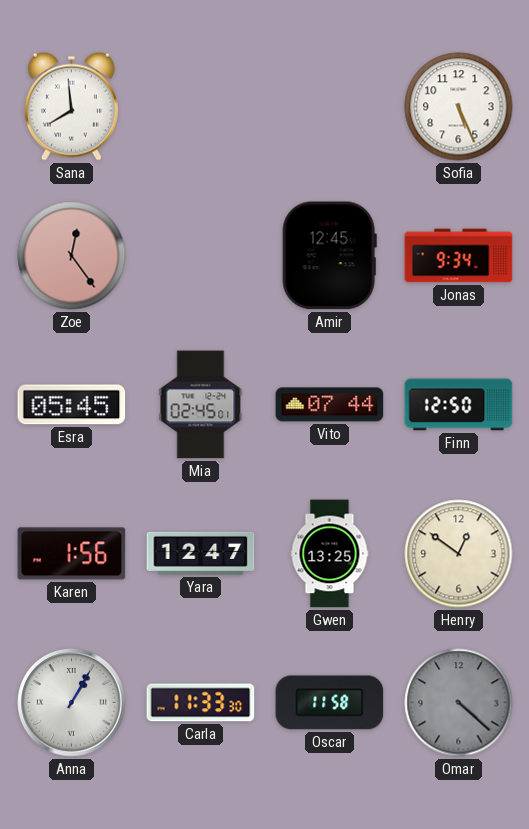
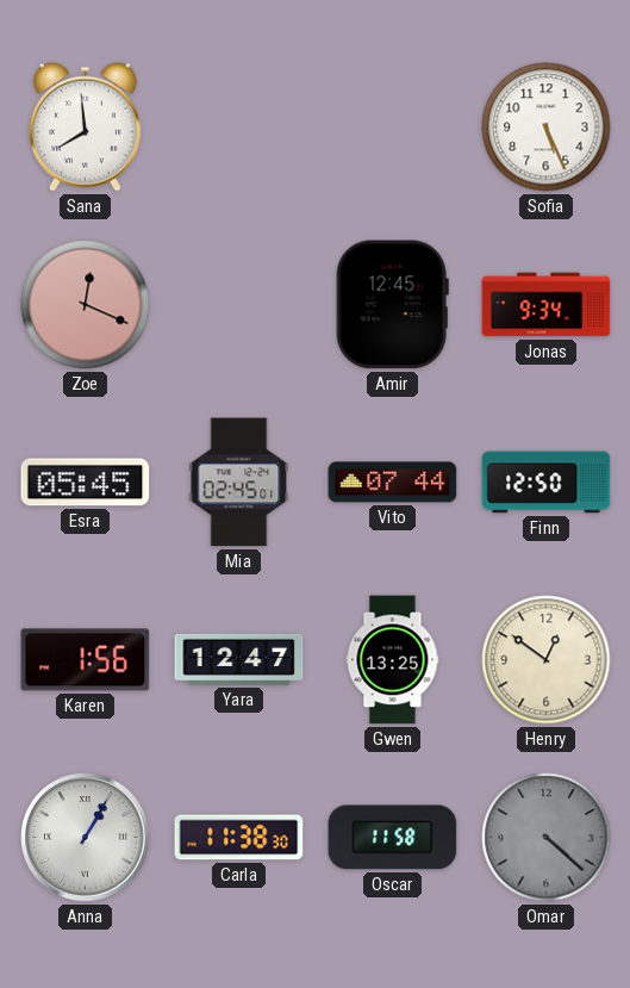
Zoe: 12:24 -> 12:19 (86, 305)
Carla: 11:33 -> 11:38 (239, 838)
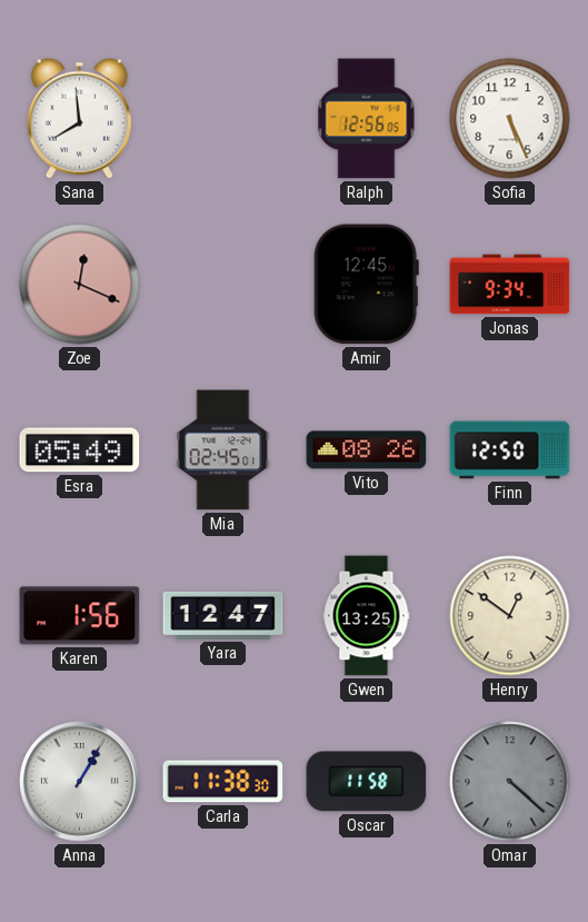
Ralph: none -> 12:56 (367, 119)
Esra: 05:45 -> 05:49 (80, 450)
Vito: 07:44 -> 08:26 (367, 450)
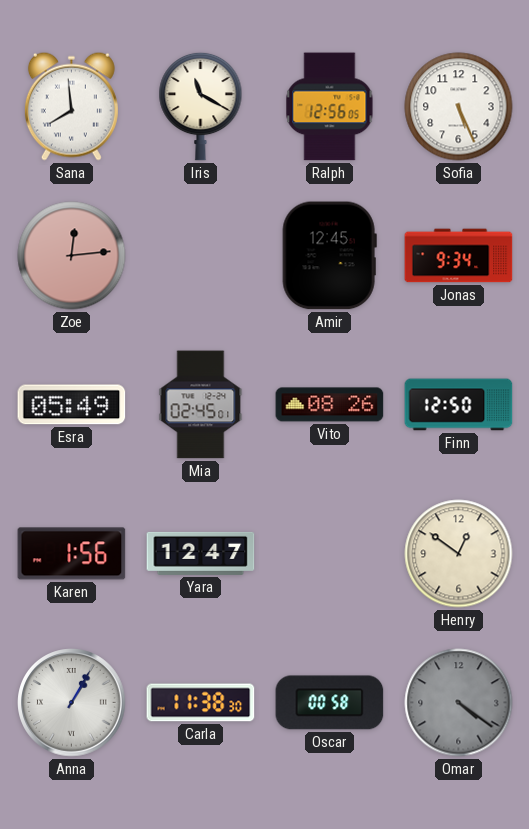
Iris: none -> 11:20 (201, 106)
Zoe: 12:19 -> 12:14 (72, 256)
Gwen: 13:25 -> none (367, 616)
Oscar: 11:58 -> 00:58 (330, 703)
Omar: 4:22 -> 4:21 (459, 703)
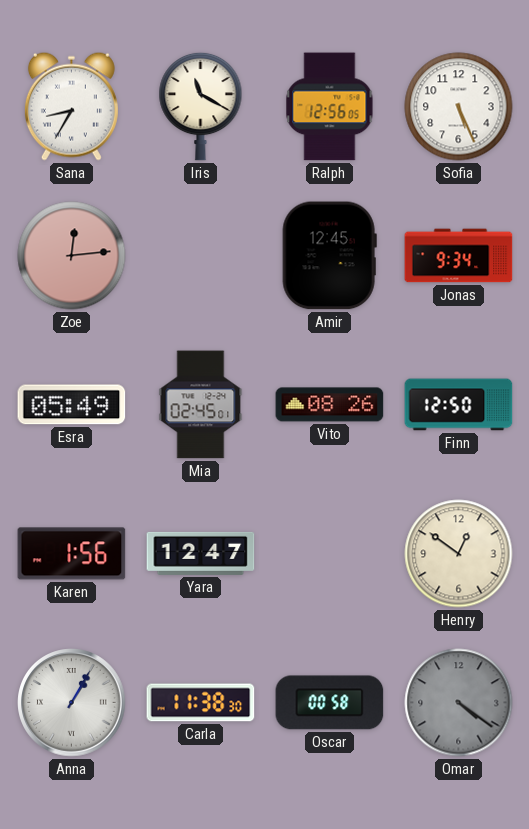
Sana: 7:59 -> 8:35 (71, 106)
